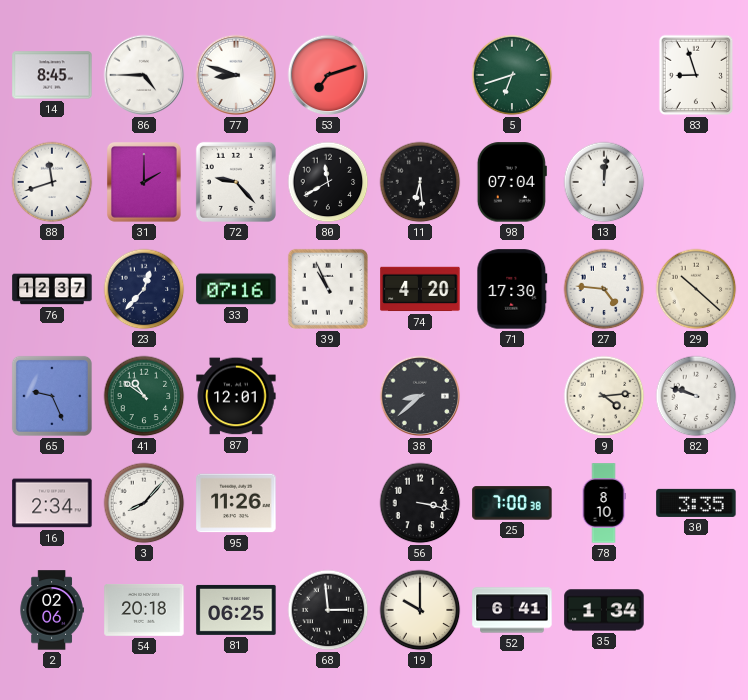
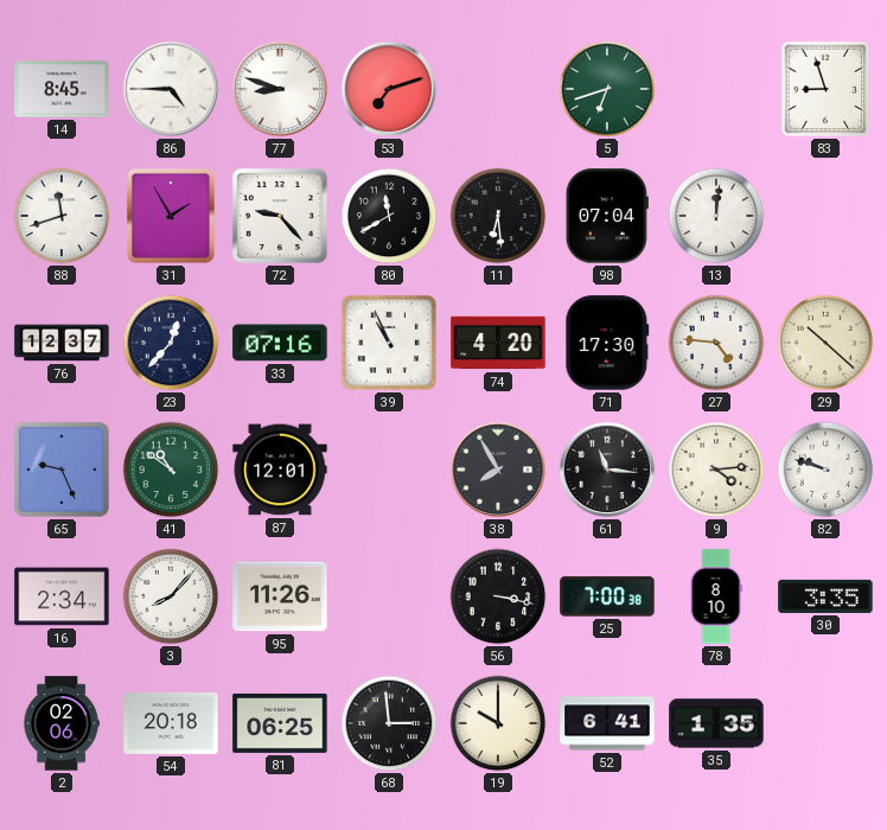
31: 2:00 -> 1:55 (171, 217)
38: 8:38 -> 7:55 (498, 470)
61: none -> 11:16 (607, 470)
35: 1:34 -> 1:35 (716, 723)
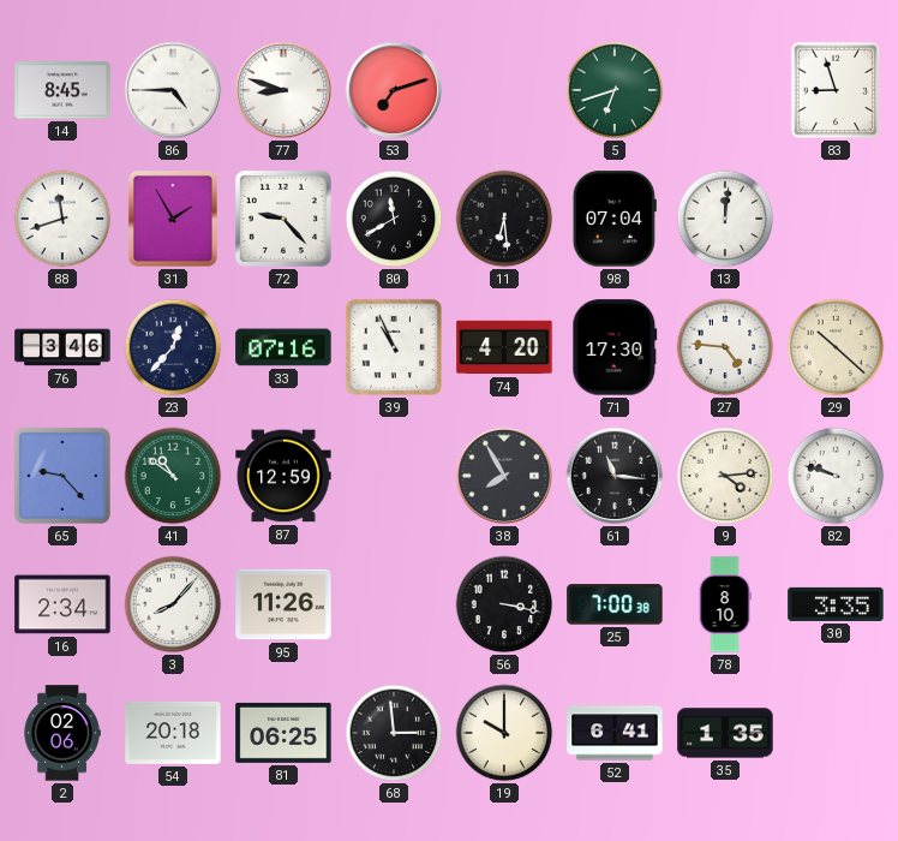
76: 12:37 -> 3:46 (62, 347)
65: 9:26 -> 9:23 (62, 476)
87: 12:01 -> 12:59 (283, 476)
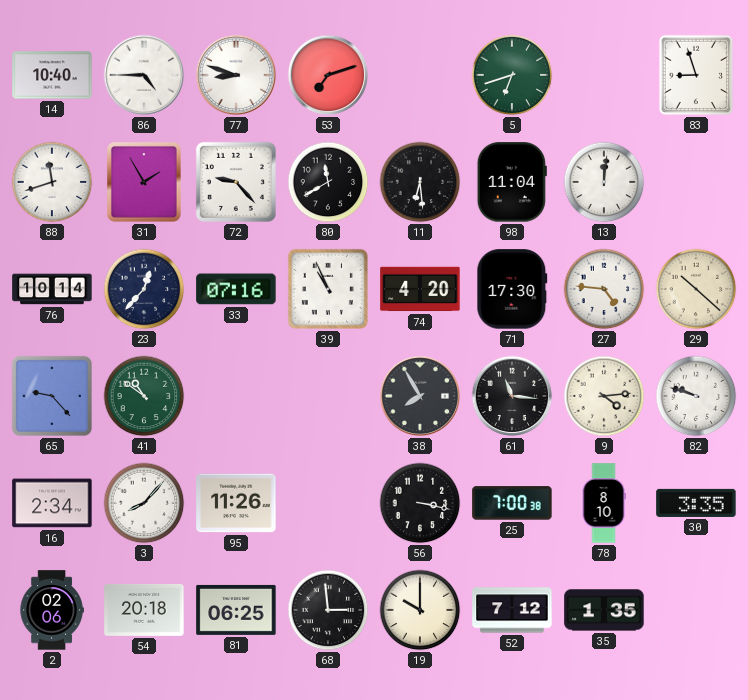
14: 8:45 -> 10:40 (52, 75)
98: 07:04 -> 11:04 (512, 182)
76: 3:46 -> 10:14 (52, 289)
87: 12:59 -> none (283, 476)
52: 6:41 -> 7:12 (512, 610)
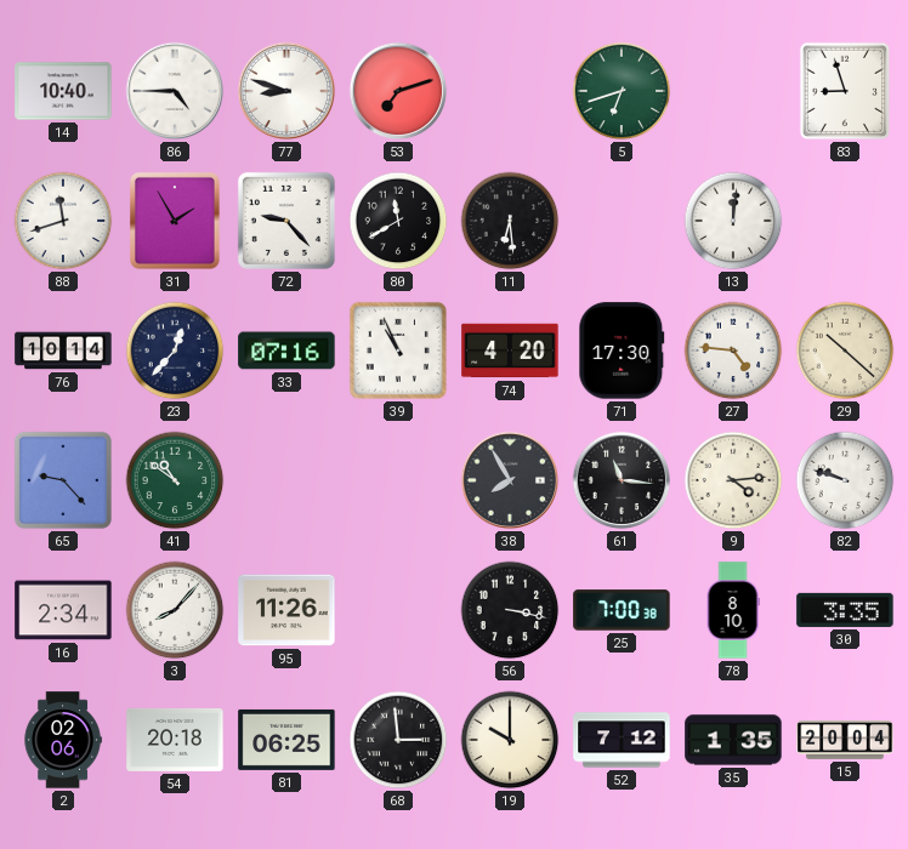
98: 11:04 -> none (512, 182)
15: none -> 20:04 (845, 741)
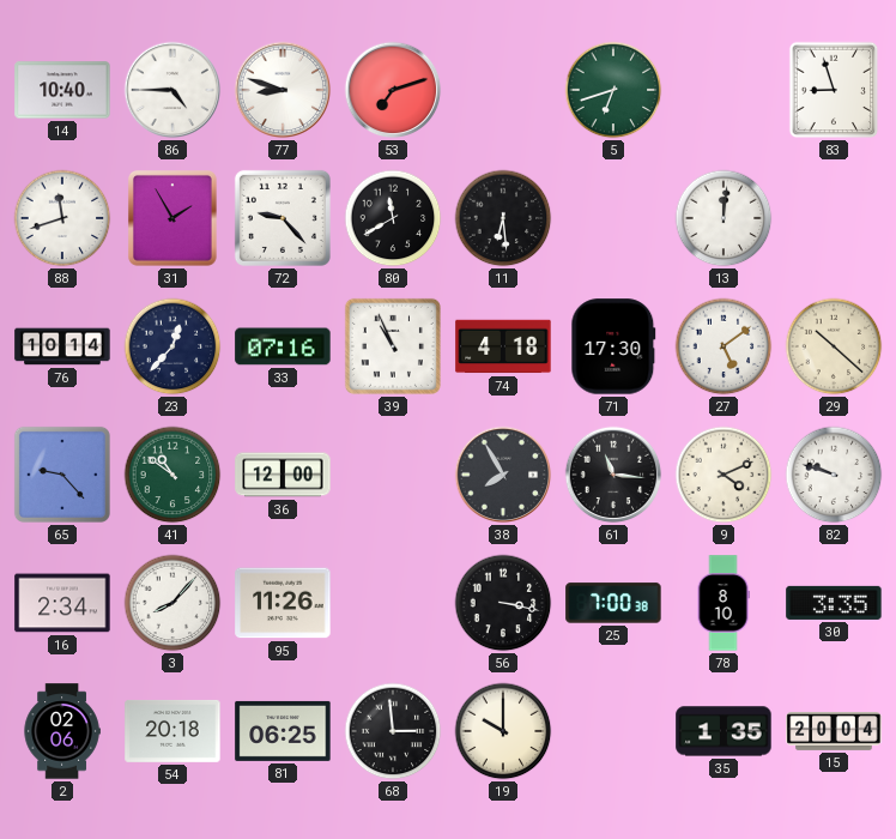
74: 4:20 -> 4:18 (503, 346)
27: 4:46 -> 5:09 (724, 346)
36: none -> 12:00 (283, 475)
9: 4:14 -> 4:11 (724, 475)
52: 7:12 -> none (622, 740)
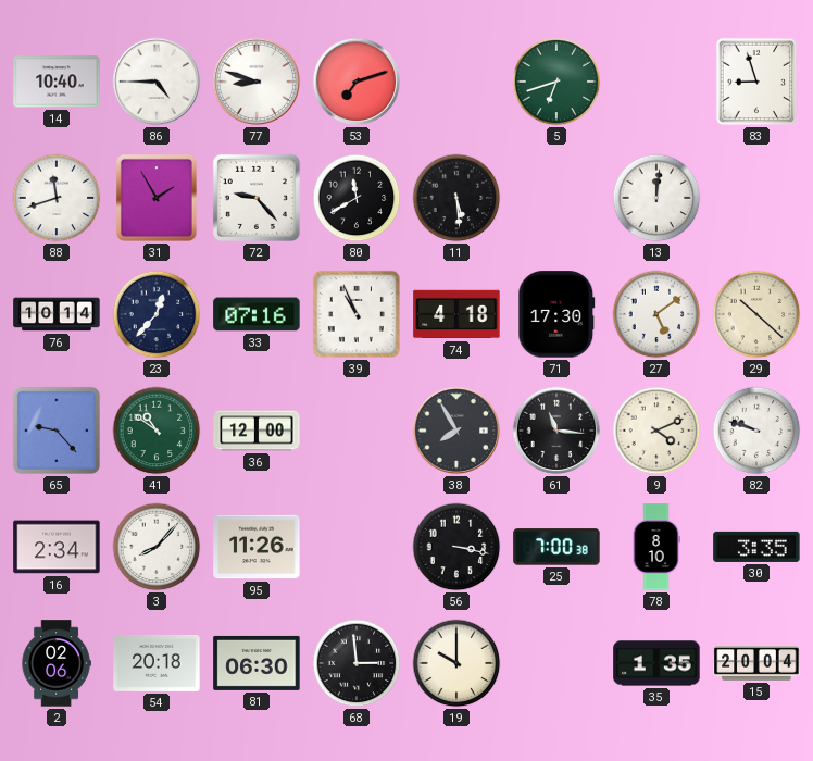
11: 6:29 -> 5:29 (456, 198)
81: 06:25 -> 06:30 (257, 663)
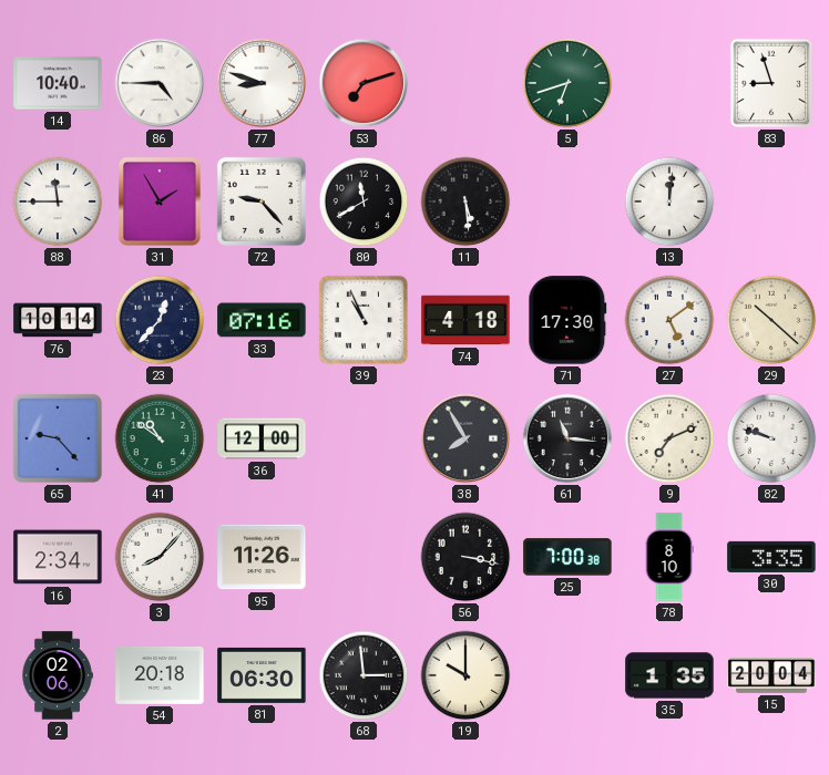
88: 11:42 -> 11:45 (58, 201)
9: 4:11 -> 7:11 (669, 438)
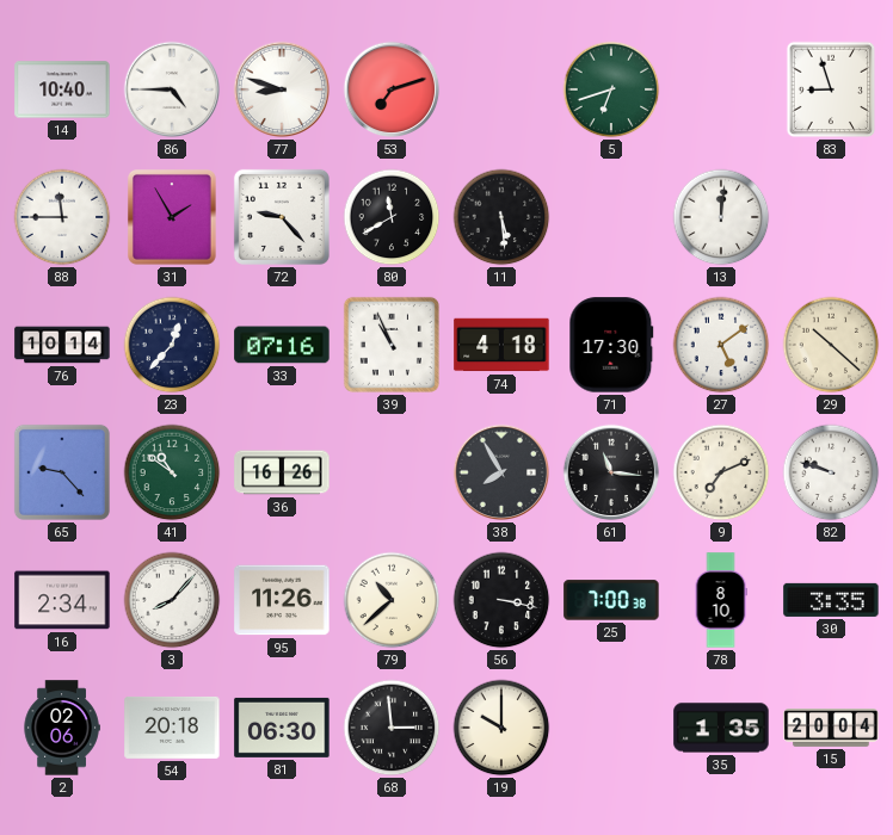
36: 12:00 -> 16:26 (282, 472)
79: none -> 10:38 (392, 600)
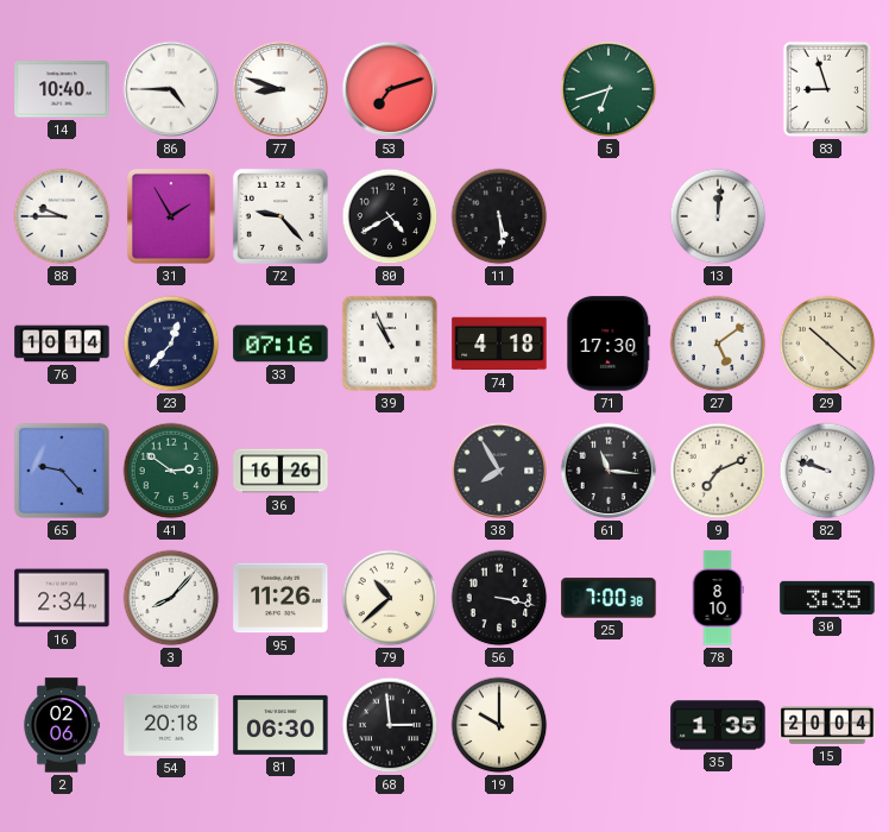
88: 11:45 -> 9:45 (62, 216)
80: 11:40 -> 4:40 (390, 216)
41: 10:51 -> 2:51 (171, 471)
